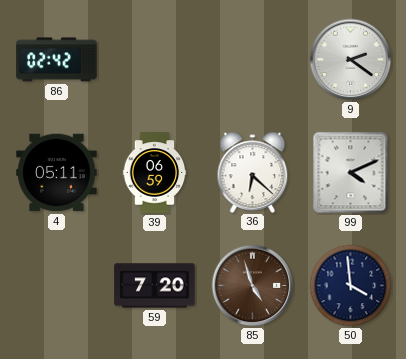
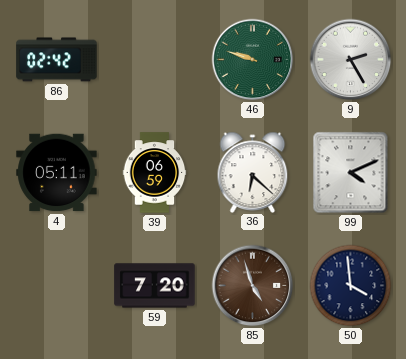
46: none -> 9:48 (253, 60)
9: 2:21 -> 2:25 (351, 60)
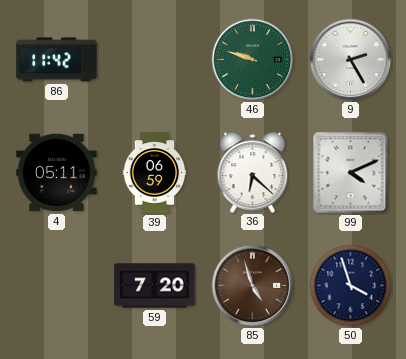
86: 02:42 -> 11:42 (57, 60)
50: 3:59 -> 3:57 (351, 286)
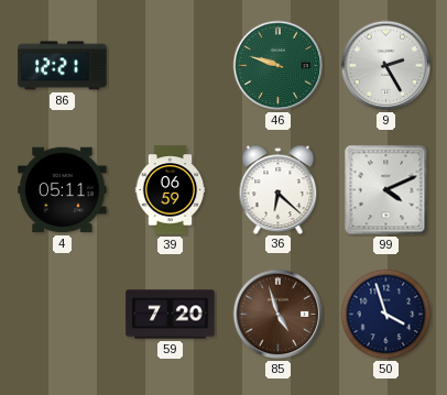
86: 11:42 -> 12:21 (63, 66)
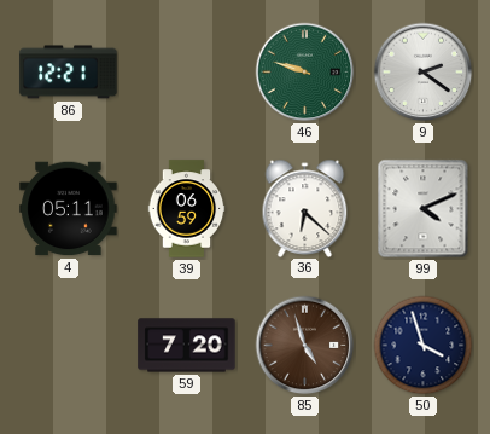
9: 2:25 -> 2:21 (424, 73)
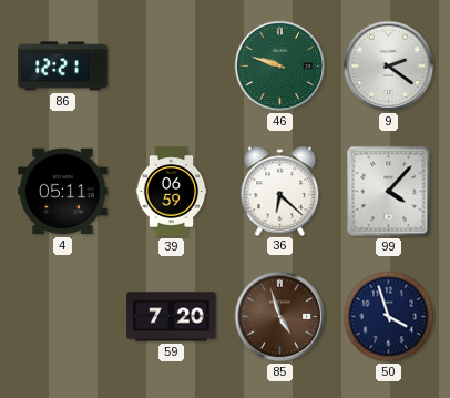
99: 4:11 -> 4:07 (389, 192)
